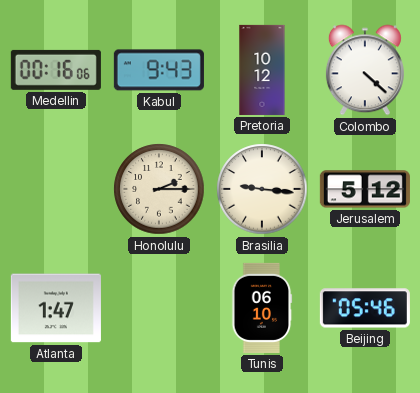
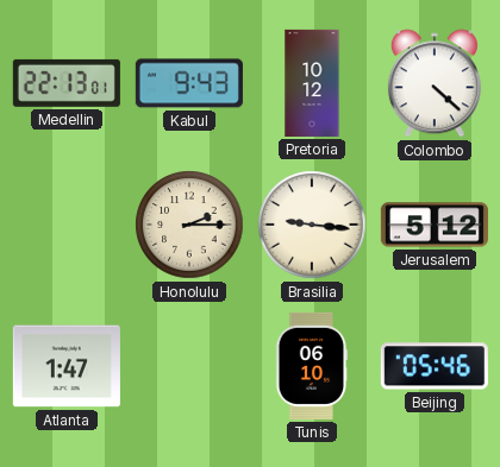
Medellin: 00:16 -> 22:13 (67, 83)
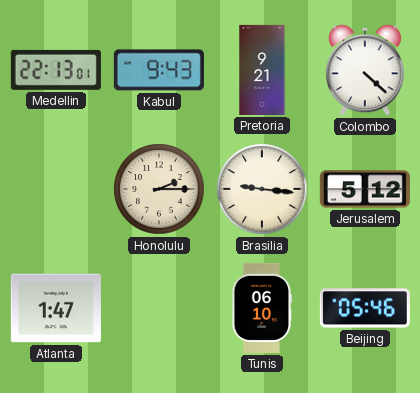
Pretoria: 10:12 -> 9:21 (262, 70)
